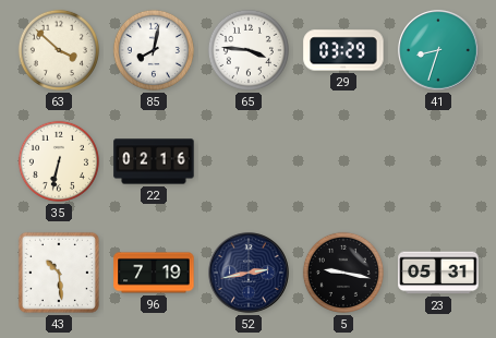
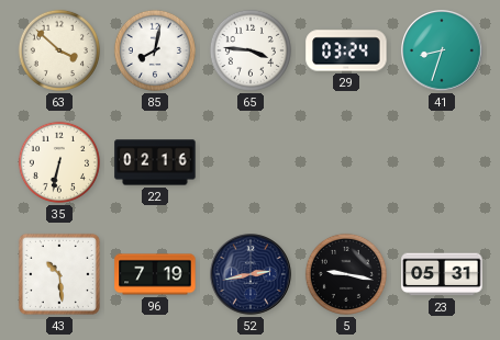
29: 03:29 -> 03:24 (346, 50)
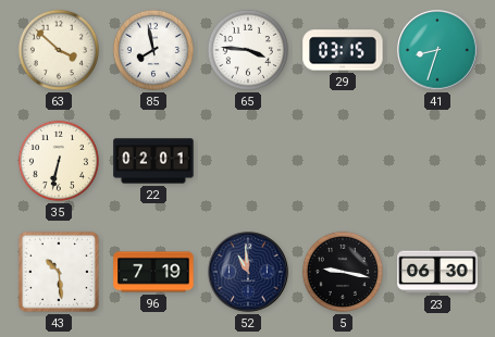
85: 8:02 -> 7:58 (153, 50)
29: 03:24 -> 03:15 (343, 50)
22: 02:16 -> 02:01 (153, 161)
52: 2:43 -> 10:59 (248, 272)
23: 05:31 -> 06:30 (437, 272)
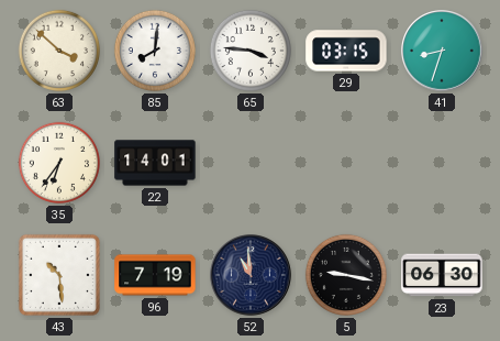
85: 7:58 -> 8:01 (155, 51)
35: 6:32 -> 6:36 (59, 163)
22: 02:01 -> 14:01 (155, 163)
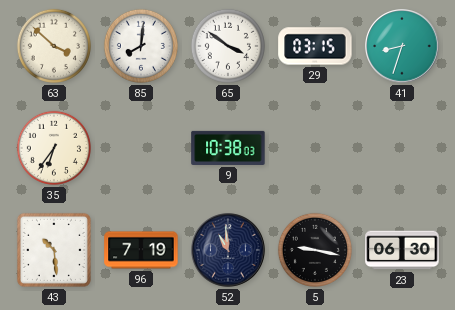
65: 3:46 -> 3:51 (228, 46)
22: 14:01 -> none (155, 163)
9: none -> 10:38 (228, 148)
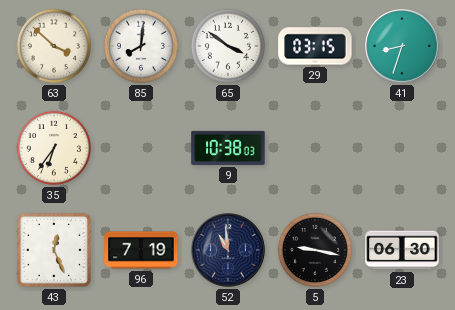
43: 10:29 -> 12:26 (54, 250)
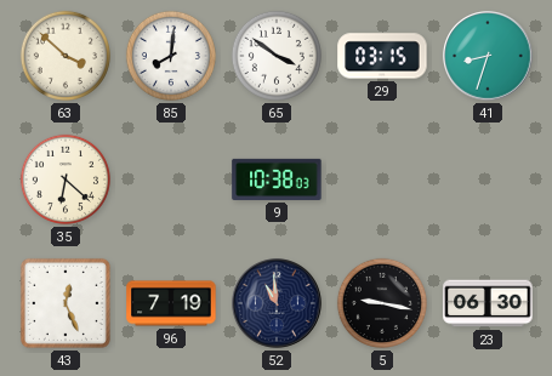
35: 6:36 -> 6:22 (66, 180)
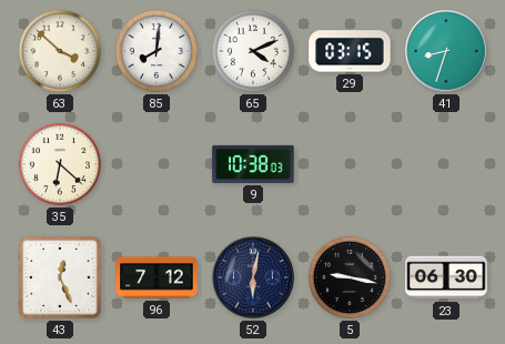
65: 3:51 -> 4:11 (253, 51)
96: 7:19 -> 7:12 (156, 277)
52: 10:59 -> 6:02 (253, 277)
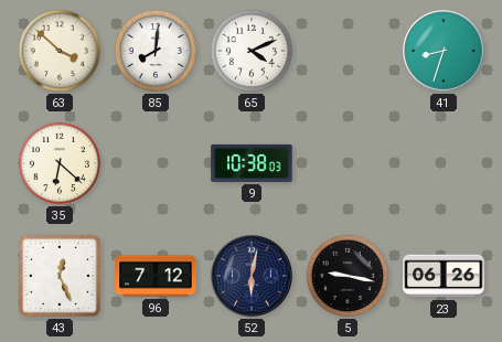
29: 03:15 -> none (350, 51)
23: 06:30 -> 06:26 (444, 276)
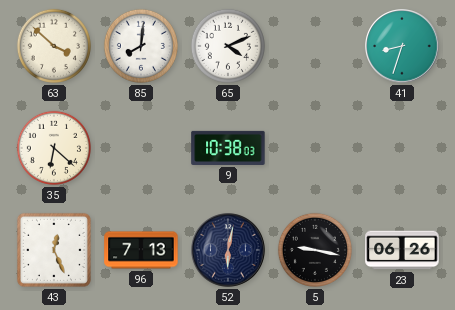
96: 7:12 -> 7:13 (141, 250)
